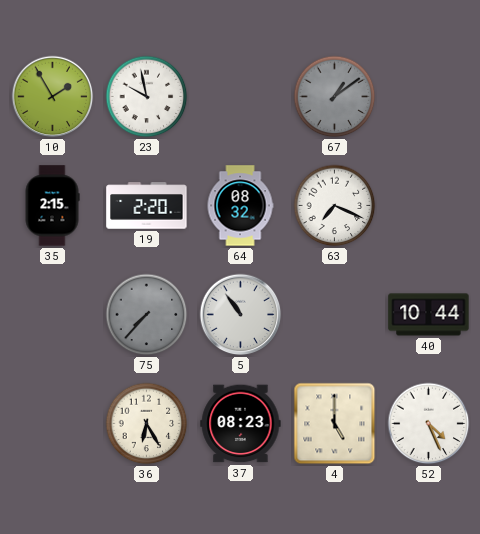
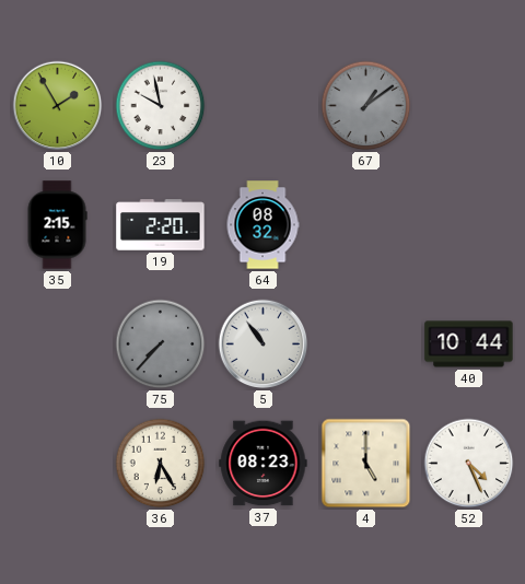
63: 7:19 -> none (335, 206)
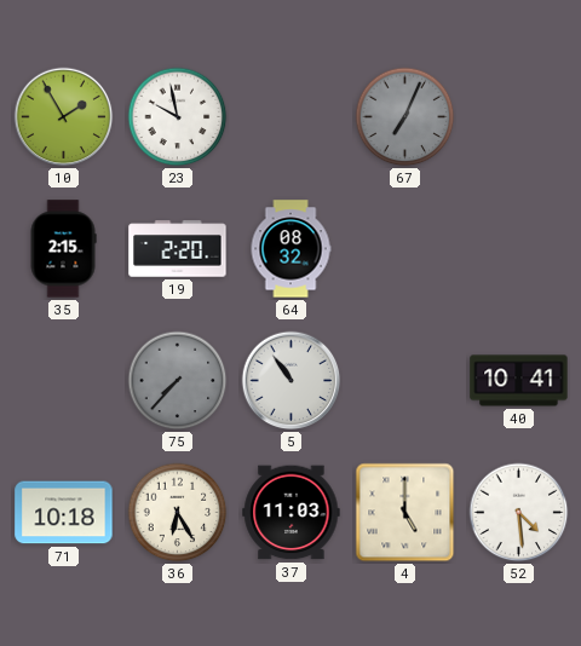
67: 1:09 -> 7:04 (405, 117)
40: 10:44 -> 10:41 (519, 381)
71: none -> 10:18 (64, 513)
37: 08:23 -> 11:03 (292, 513)
52: 4:26 -> 4:29 (519, 513)
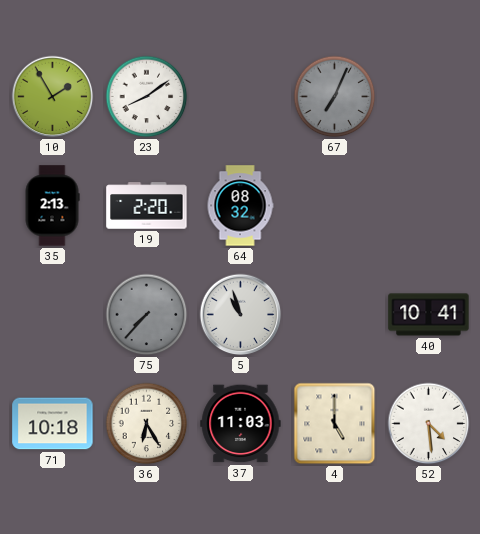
23: 9:58 -> 8:09 (147, 97)
35: 2:15 -> 2:13 (52, 206)
5: 10:54 -> 10:57 (241, 315)
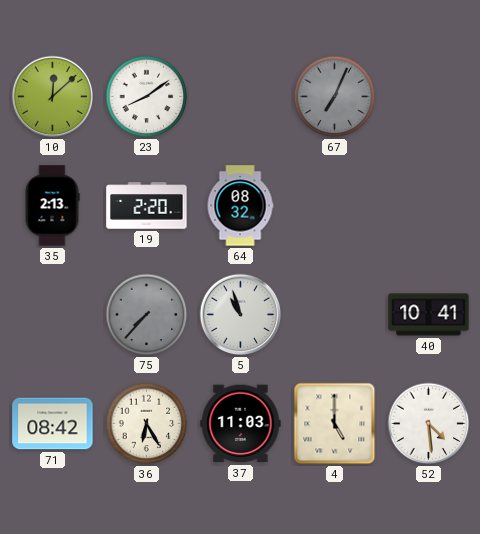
10: 1:55 -> 12:08 (53, 97)
71: 10:18 -> 08:42 (53, 424)
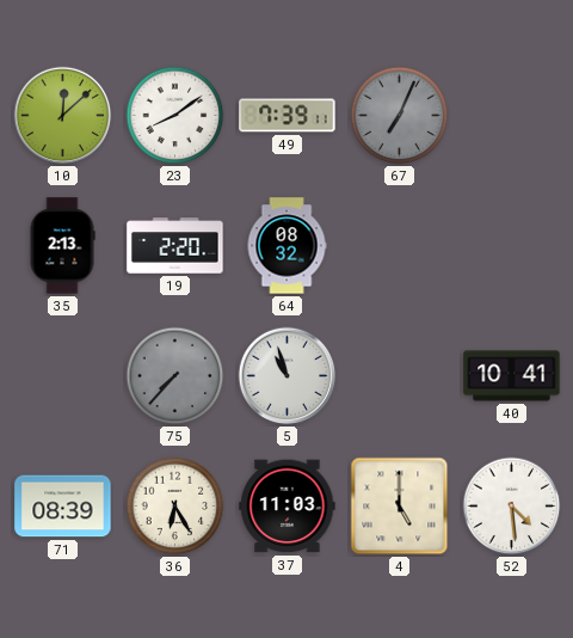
49: none -> 7:39 (288, 116)
71: 08:42 -> 08:39 (63, 507)
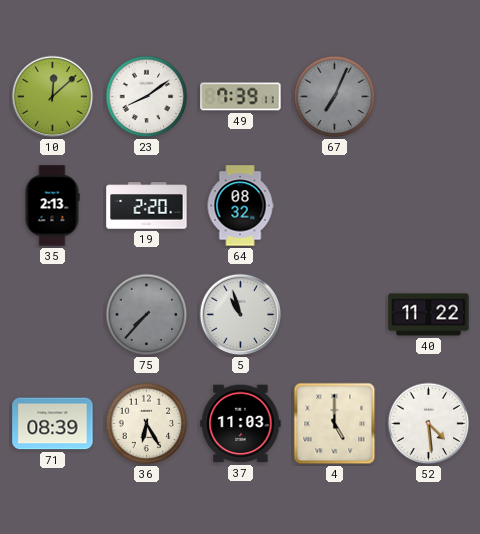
40: 10:41 -> 11:22 (429, 315)
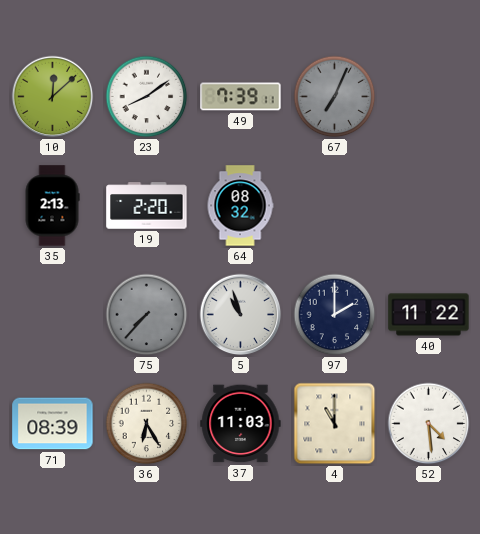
97: none -> 2:00 (335, 315)
4: 5:00 -> 11:00 (335, 424)
